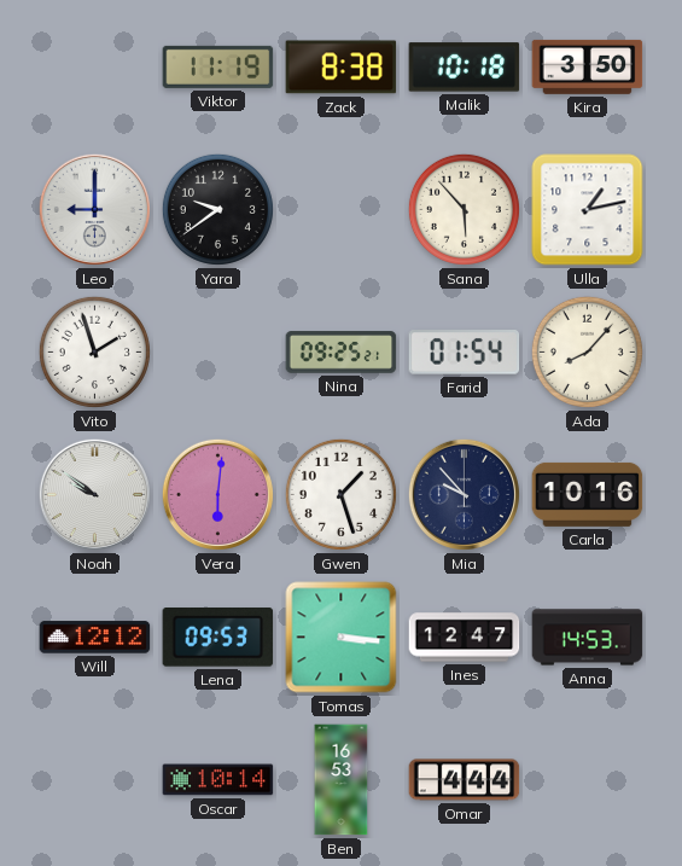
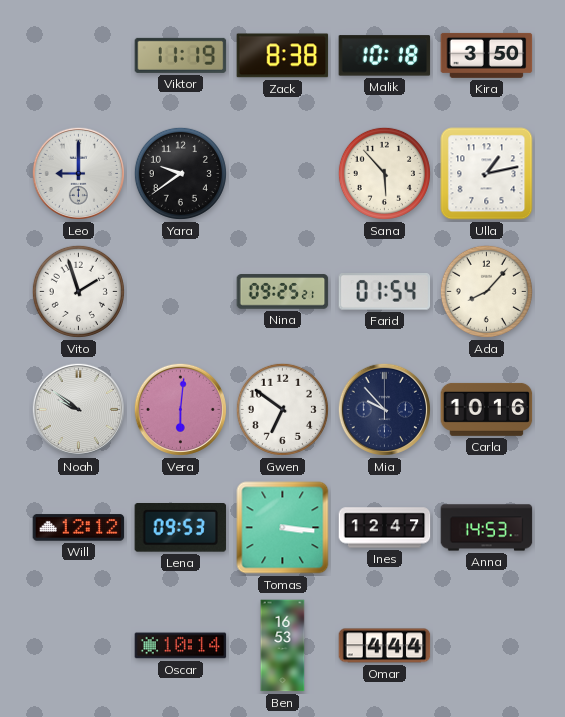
Gwen: 1:27 -> 6:51 (282, 409)
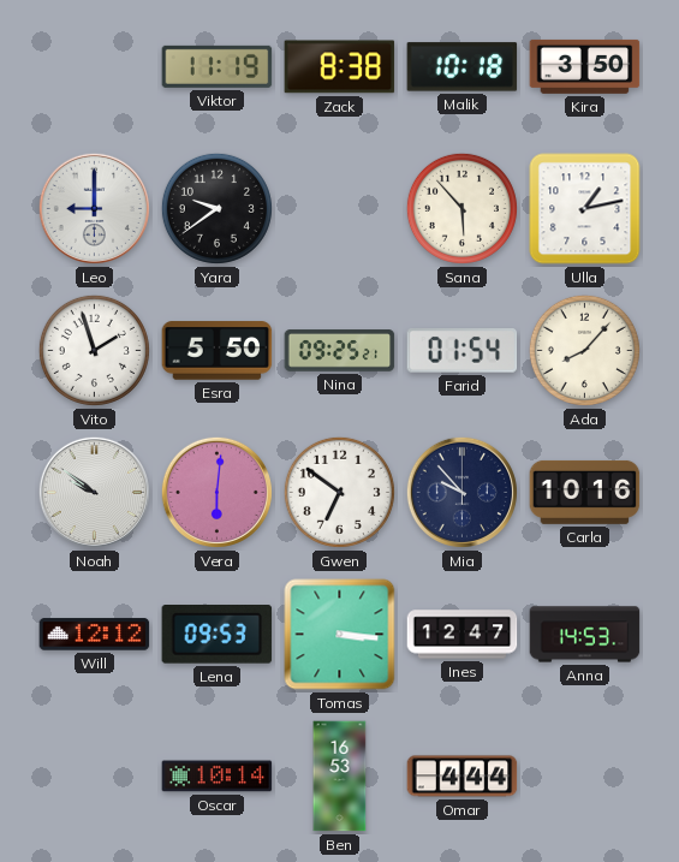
Esra: none -> 5:50 (218, 351)
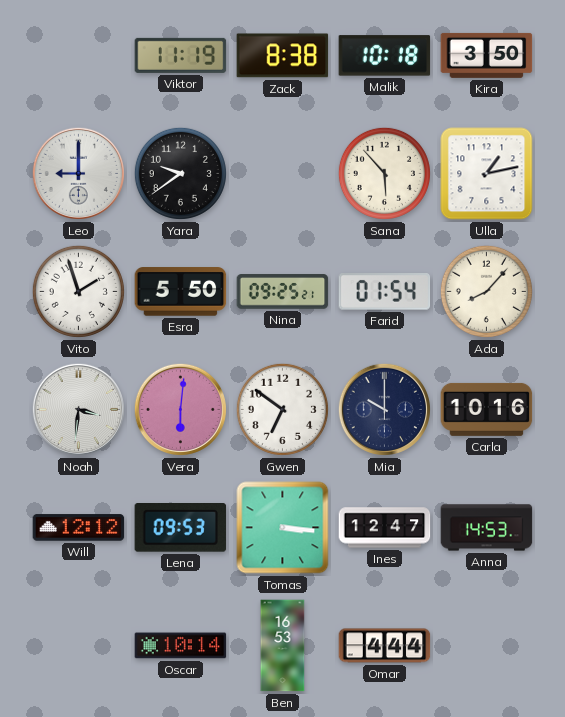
Noah: 9:51 -> 3:31 (78, 409)
Mia: 9:53 -> 10:00 (384, 409)
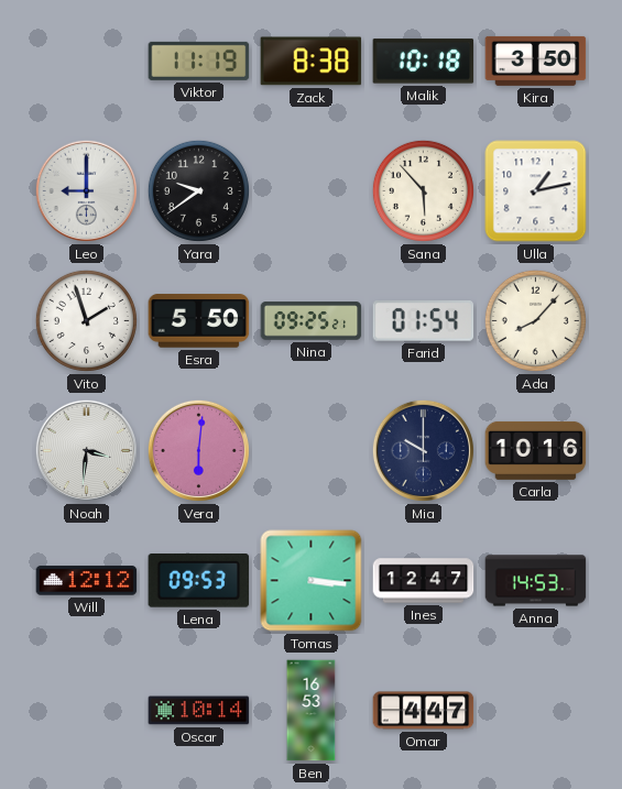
Gwen: 6:51 -> none (282, 409)
Omar: 4:44 -> 4:47 (424, 711)
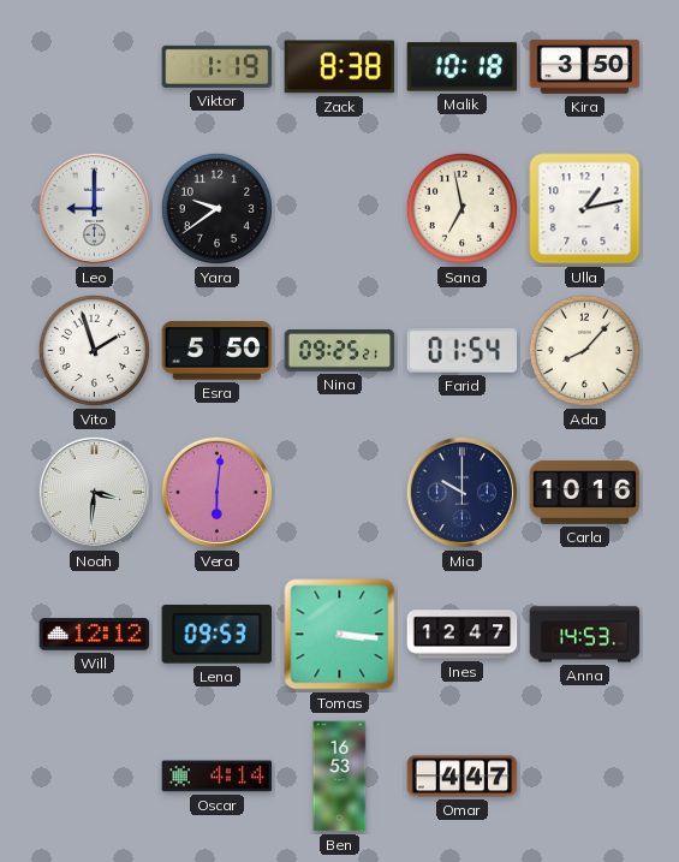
Viktor: 11:19 -> 1:19 (218, 66)
Sana: 5:53 -> 6:58 (461, 208)
Oscar: 10:14 -> 4:14 (218, 777)
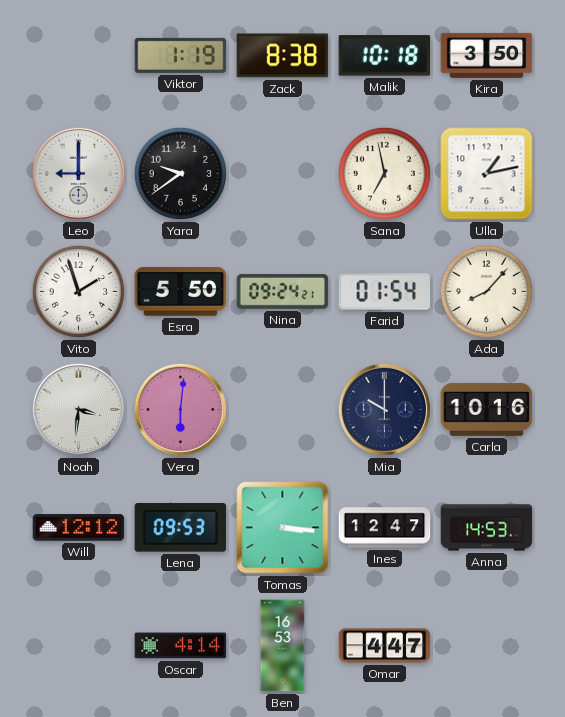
Nina: 09:25 -> 09:24 (283, 292)
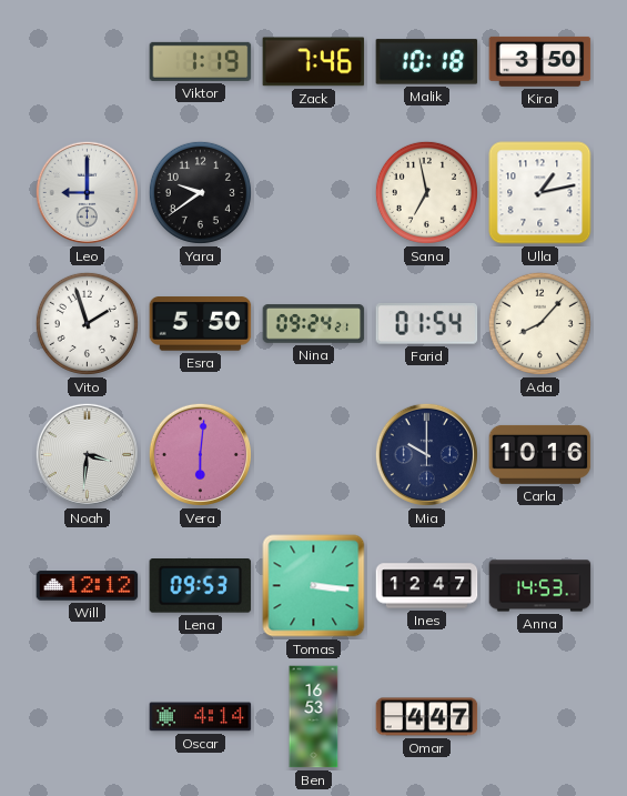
Zack: 8:38 -> 7:46 (314, 62)
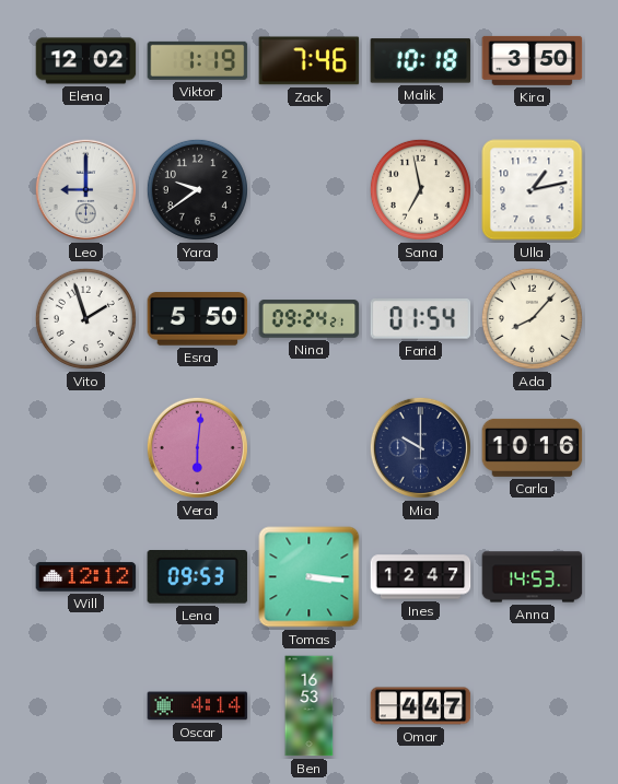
Elena: none -> 12:02 (86, 61)
Noah: 3:31 -> none (87, 454)
